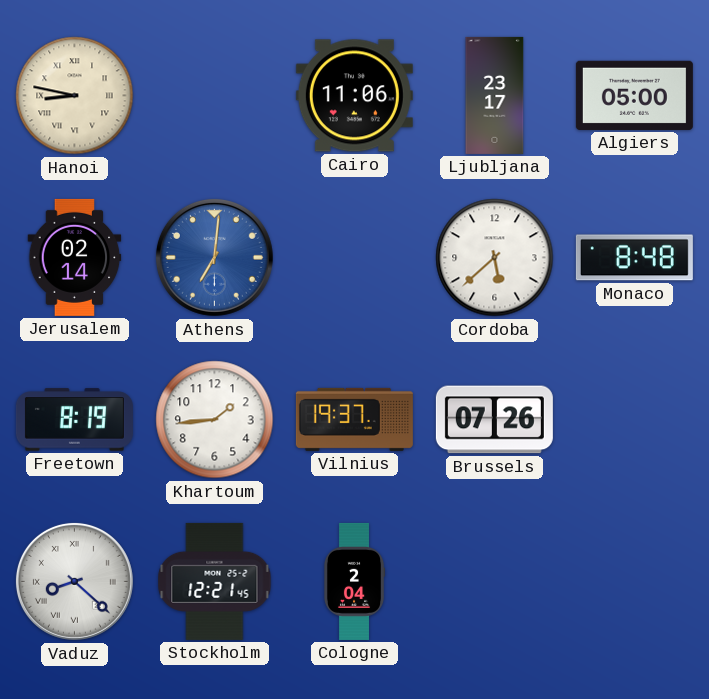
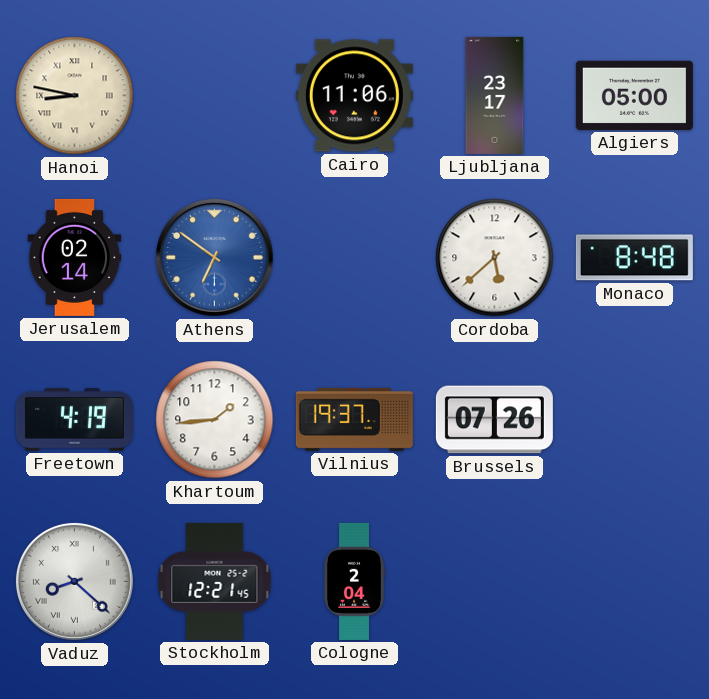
Athens: 7:01 -> 6:51 (214, 257)
Freetown: 8:19 -> 4:19 (74, 420)
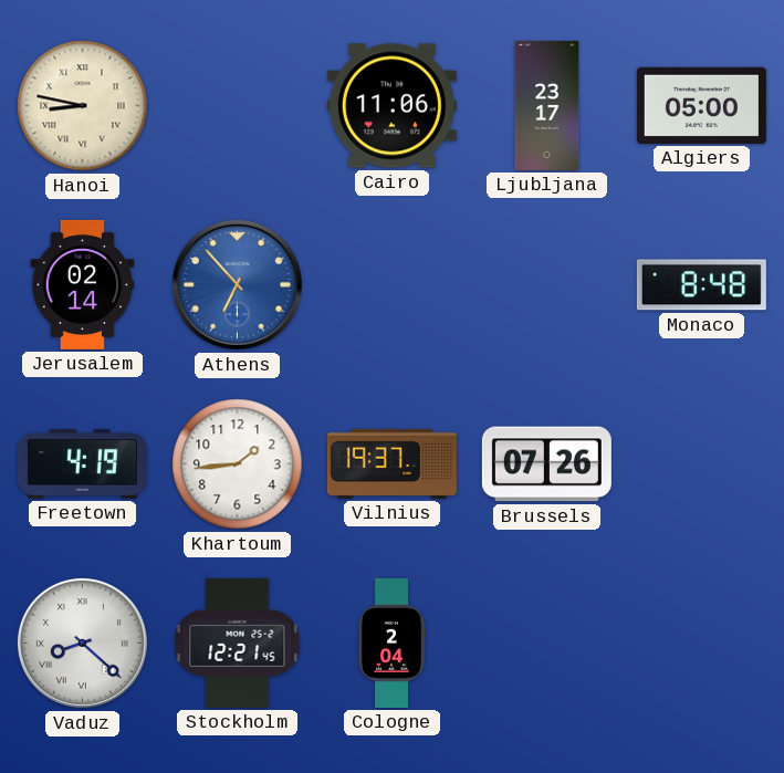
Athens: 6:51 -> 6:53 (237, 284)
Cordoba: 5:38 -> none (495, 258)
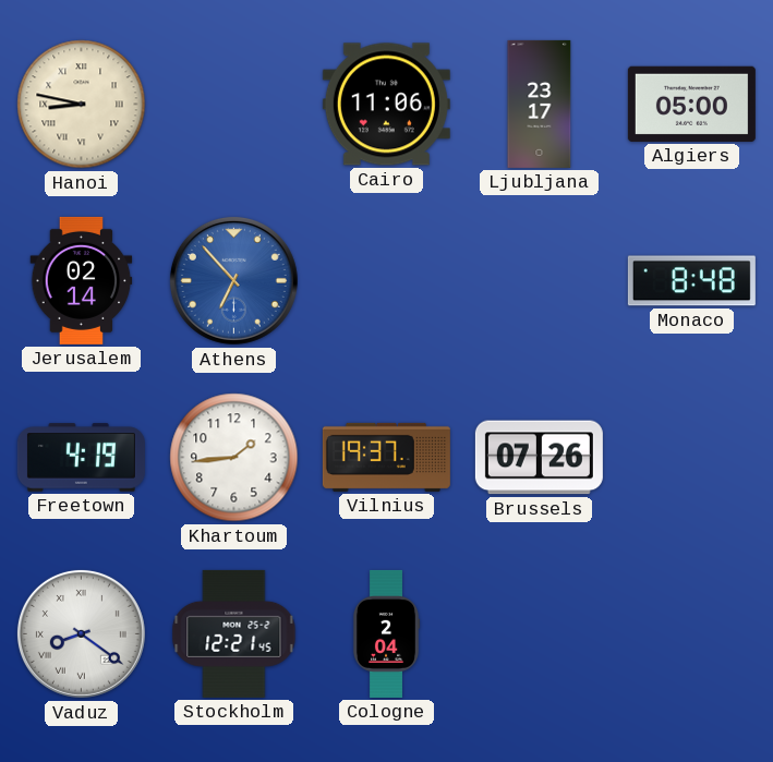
Vaduz: 8:22 -> 8:21 (81, 633)
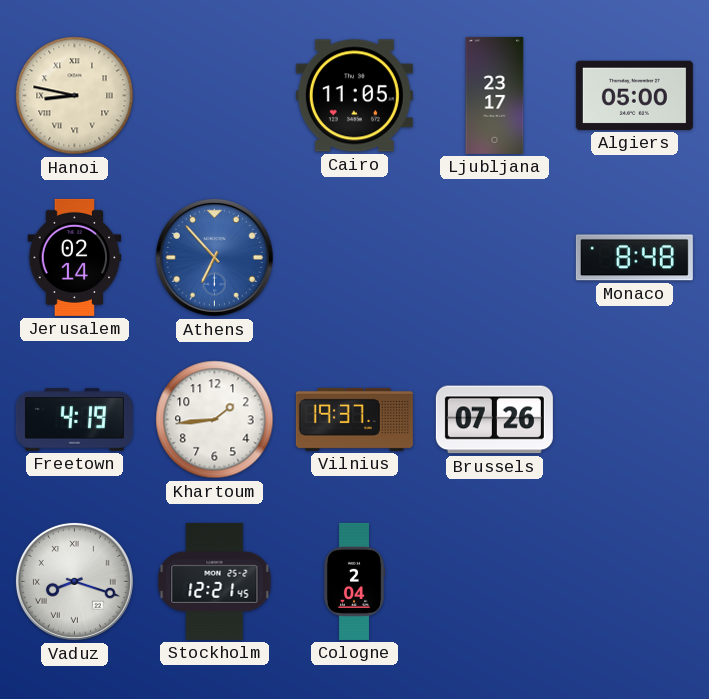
Cairo: 11:06 -> 11:05 (354, 96)
Vaduz: 8:21 -> 8:18 (74, 581)
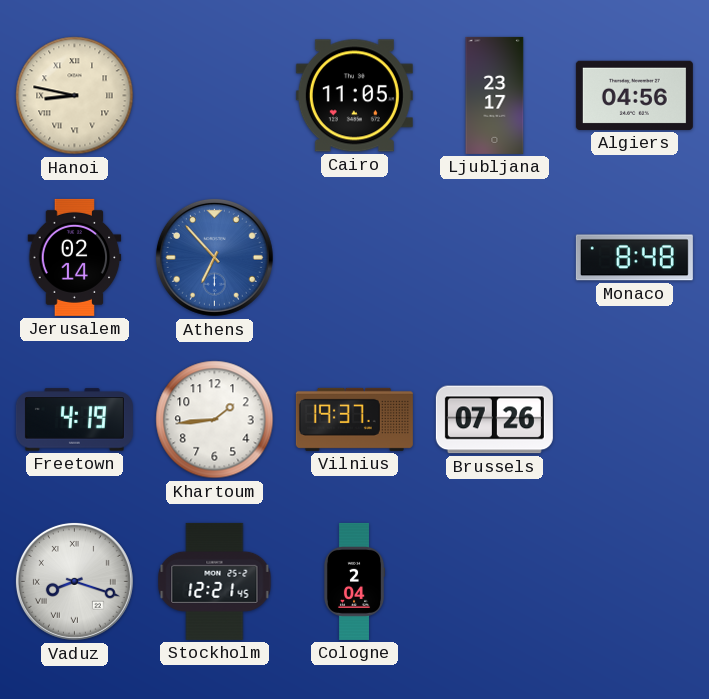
Algiers: 05:00 -> 04:56 (634, 95)
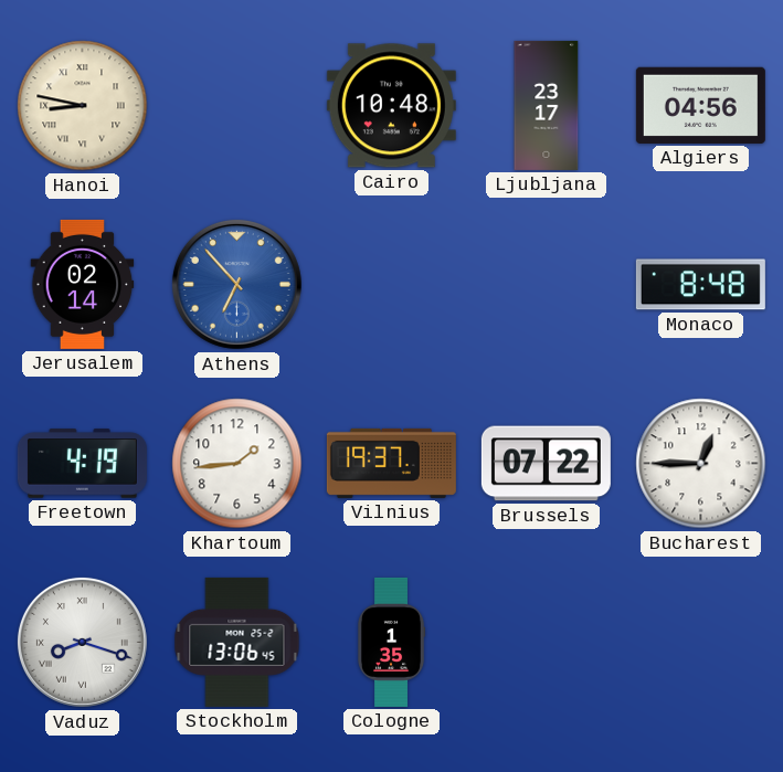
Cairo: 11:05 -> 10:48 (391, 106)
Brussels: 07:26 -> 07:22 (546, 464)
Bucharest: none -> 12:45 (701, 464)
Stockholm: 12:21 -> 13:06 (237, 642)
Cologne: 2:04 -> 1:35 (391, 642)
